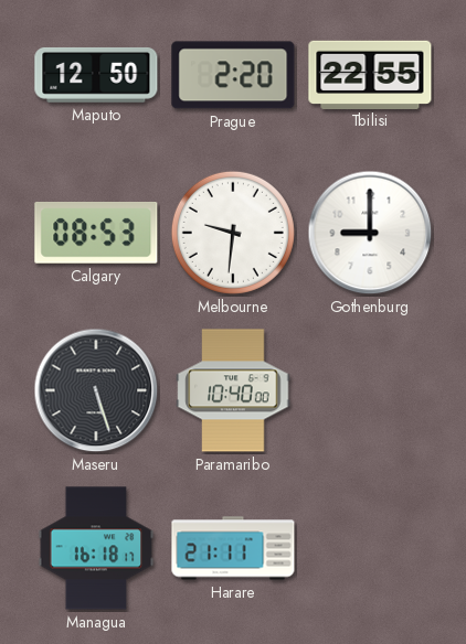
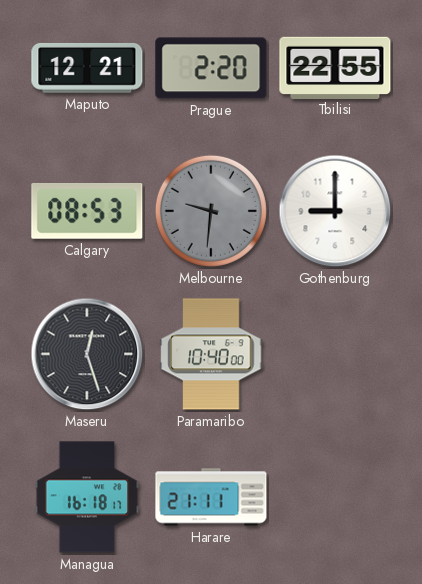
Maputo: 12:50 -> 12:21 (87, 68)
Melbourne dial: white -> grey (211, 211)
Maseru: 5:27 -> 12:27 (87, 354)
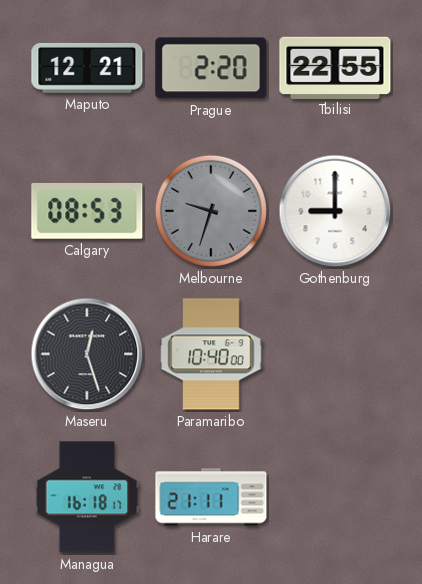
Melbourne: 9:31 -> 9:33 (211, 211)
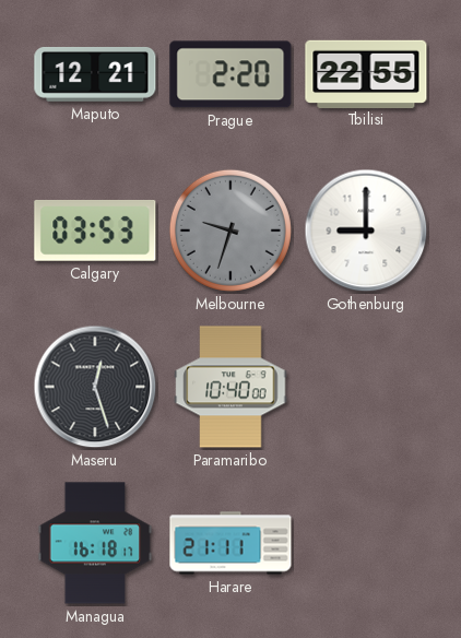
Calgary: 08:53 -> 03:53 (95, 231)
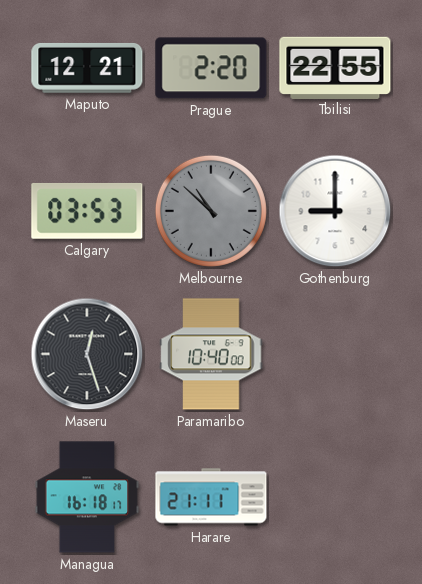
Melbourne: 9:33 -> 10:52 (211, 211)
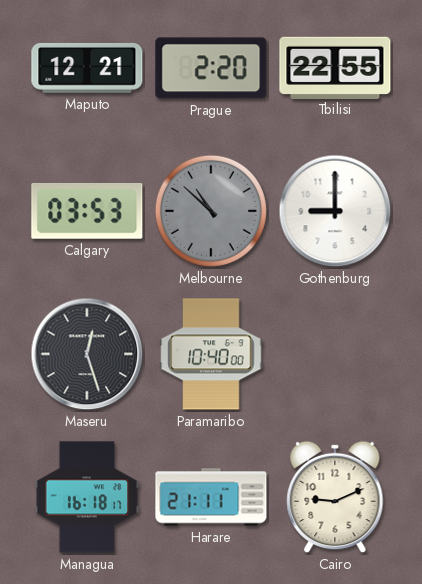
Cairo: none -> 9:11 (335, 497)
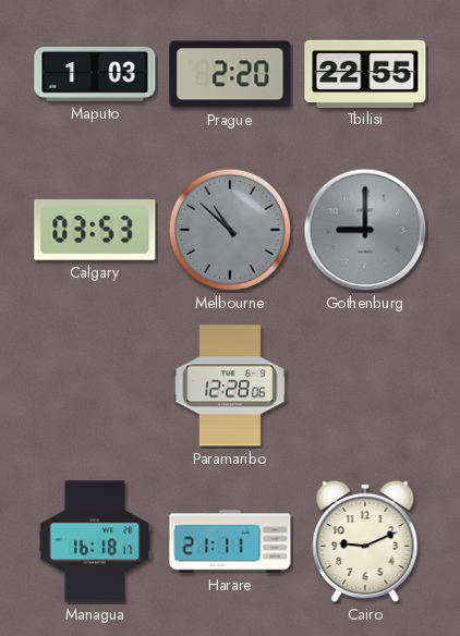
Maputo: 12:21 -> 1:03 (95, 74)
Gothenburg dial: white -> grey (365, 230)
Maseru: 12:27 -> none (87, 354)
Paramaribo: 10:40 -> 12:28 (230, 386)
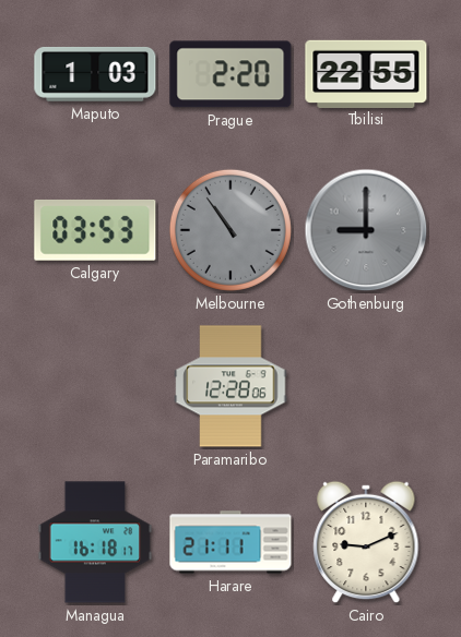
Melbourne: 10:52 -> 10:54 (230, 230)
